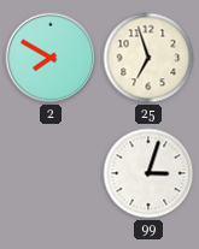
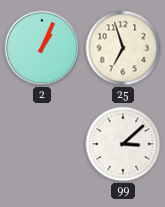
2: 7:50 -> 1:04 (42, 48)
99: 3:03 -> 3:08 (123, 144)
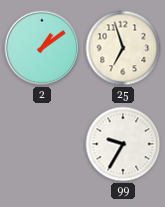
2: 1:04 -> 1:09 (42, 48)
99: 3:08 -> 9:35 (123, 144)
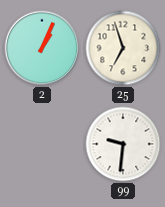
2: 1:09 -> 1:04 (42, 48)
99: 9:35 -> 9:31 (123, 144)
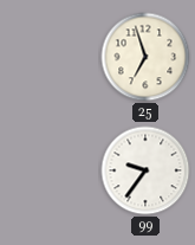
2: 1:04 -> none (42, 48)
99: 9:31 -> 9:36 (145, 170)
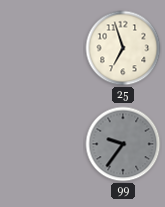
99 dial: white -> grey (123, 144)
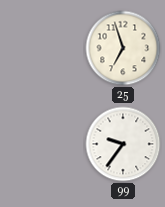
99 dial: grey -> white (123, 144)
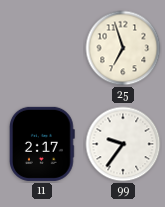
11: none -> 2:17 (43, 144)
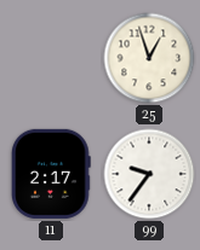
25: 6:57 -> 12:57 (149, 58)
